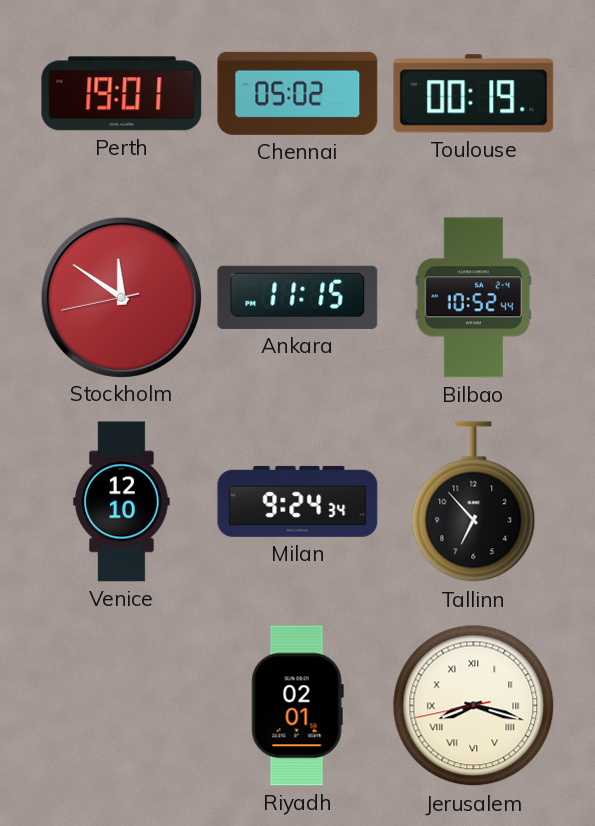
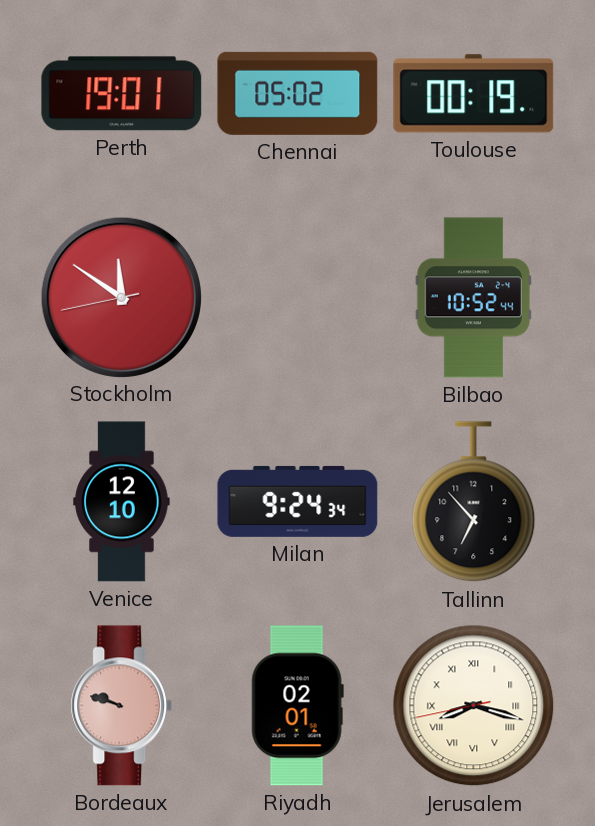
Ankara: 11:15 -> none (298, 297)
Bordeaux: none -> 9:48 (122, 706)
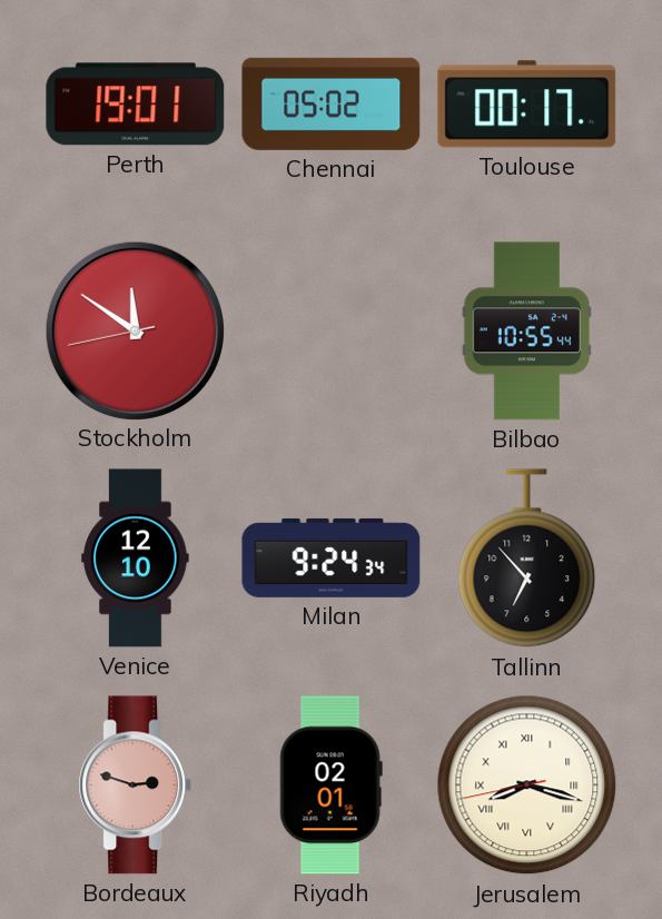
Toulouse: 00:19 -> 00:17 (527, 105)
Bilbao: 10:52 -> 10:55 (526, 332)
Bordeaux: 9:48 -> 2:48 (136, 785)
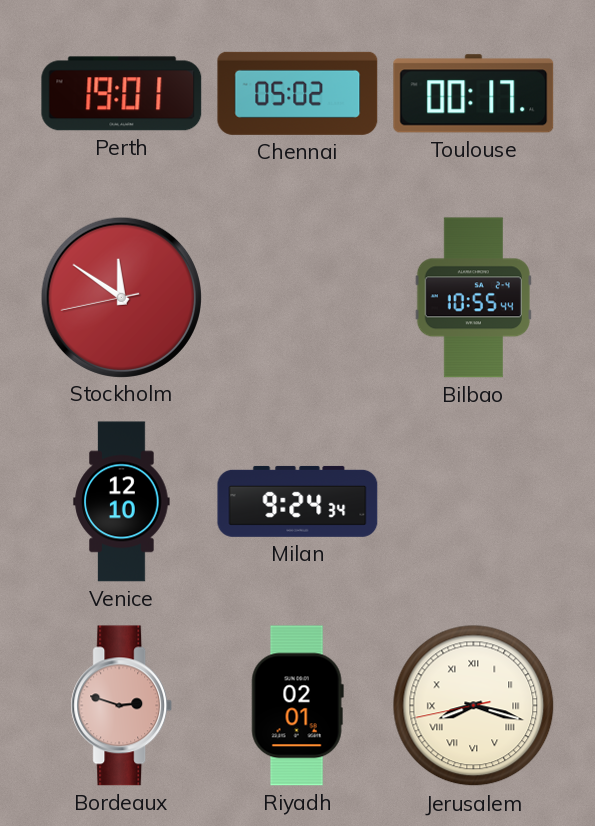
Tallinn: 6:53 -> none (527, 559)
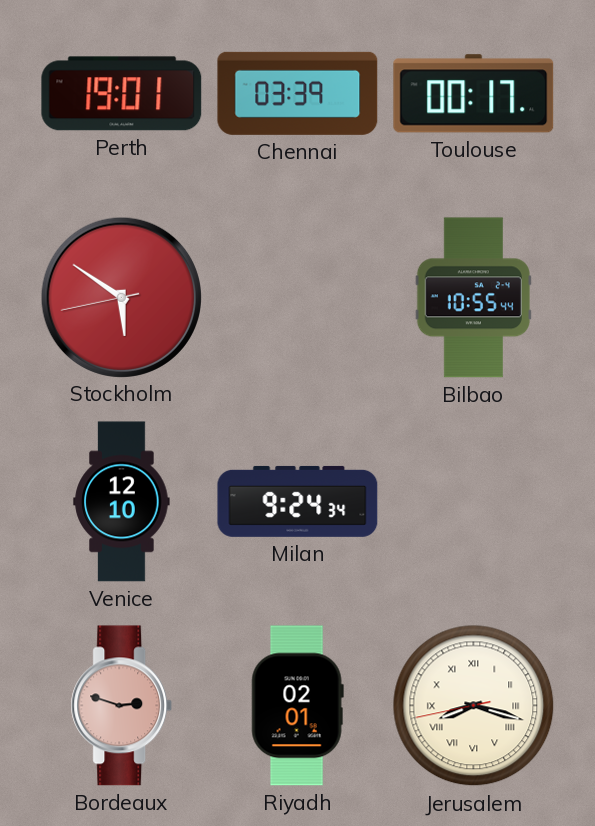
Chennai: 05:02 -> 03:39 (298, 93)
Stockholm: 11:50 -> 5:50 (121, 297)
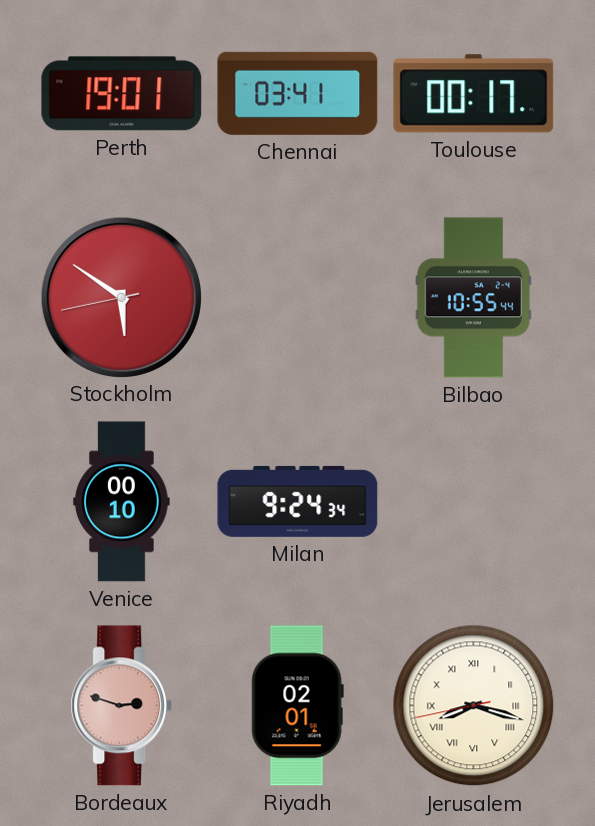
Chennai: 03:39 -> 03:41 (298, 93)
Venice: 12:10 -> 00:10 (122, 502)
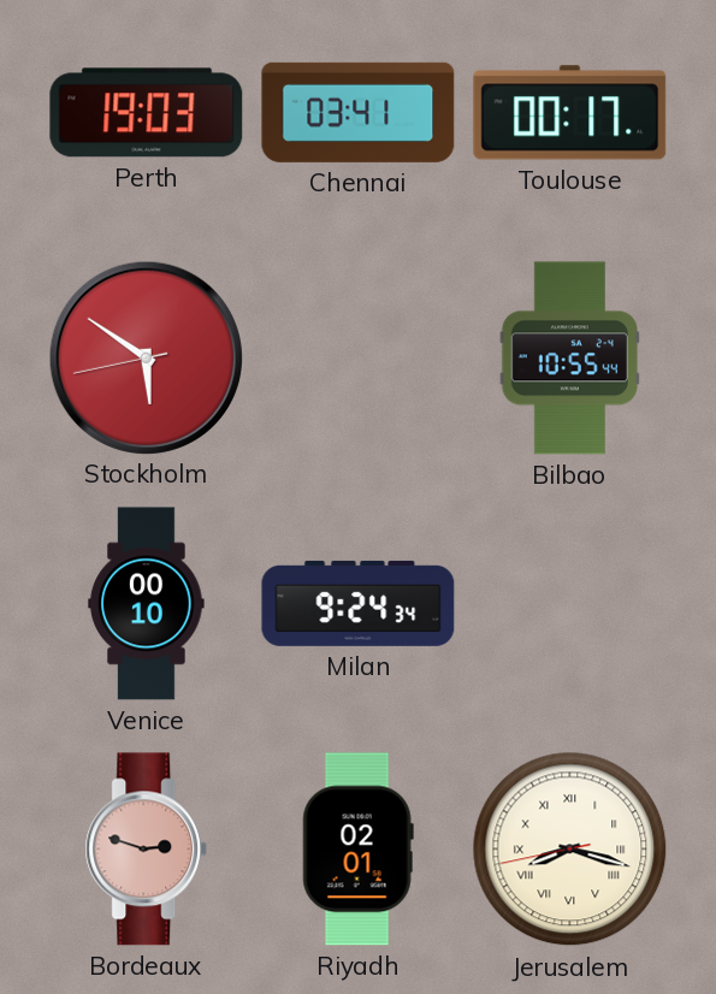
Perth: 19:01 -> 19:03 (147, 113)
